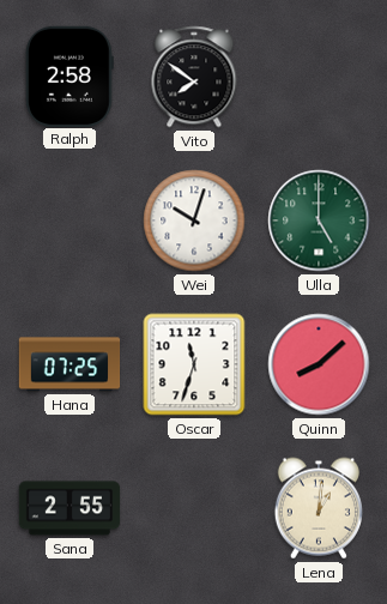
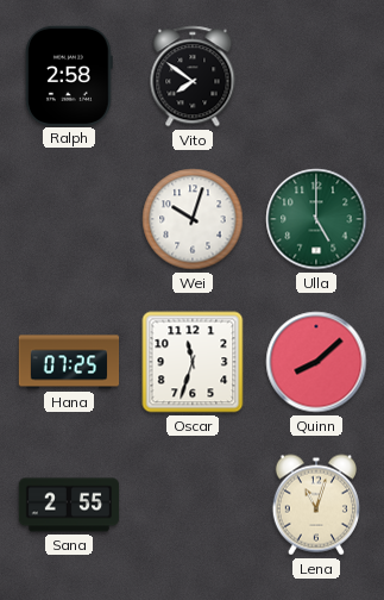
Lena: 1:01 -> 11:03 (316, 505)
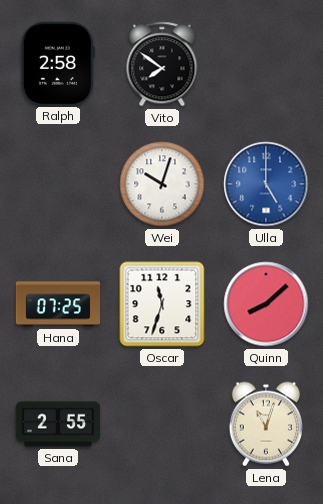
Ulla dial: green -> blue (266, 184)
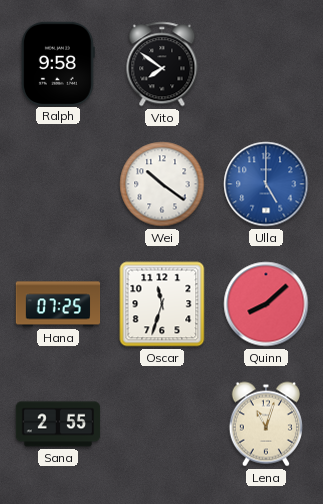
Ralph: 2:58 -> 9:58 (58, 63)
Wei: 10:03 -> 10:21 (162, 184)
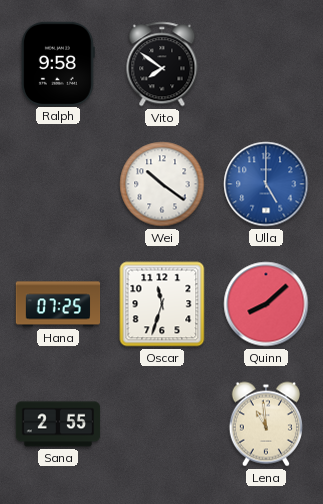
Lena: 11:03 -> 10:59 (266, 424)
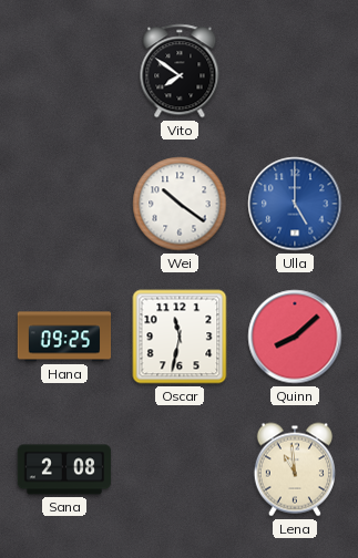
Ralph: 9:58 -> none (58, 63)
Hana: 07:25 -> 09:25 (64, 337)
Oscar: 11:33 -> 11:32 (180, 337)
Sana: 2:55 -> 2:08 (64, 469)
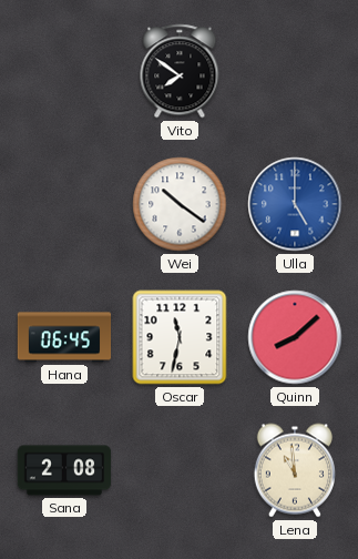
Hana: 09:25 -> 06:45 (64, 337)
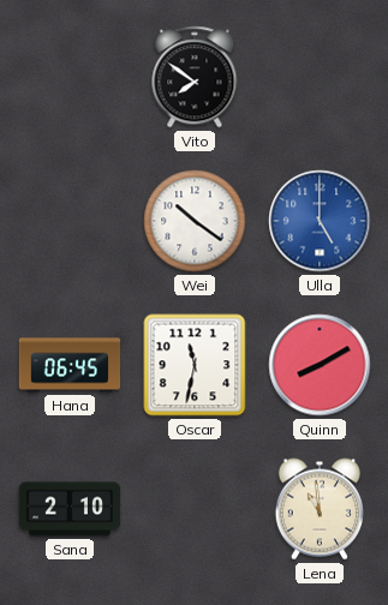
Quinn: 8:08 -> 8:10 (320, 365)
Sana: 2:08 -> 2:10 (70, 509)
